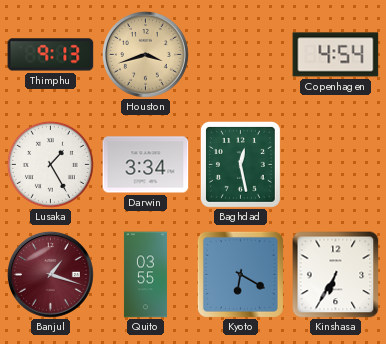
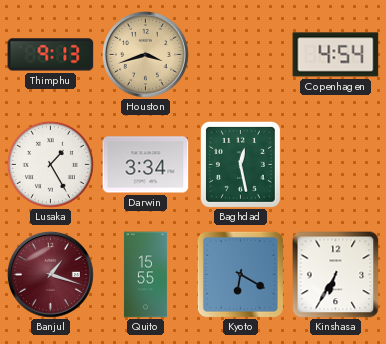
Quito: 03:55 -> 15:55 (145, 275)
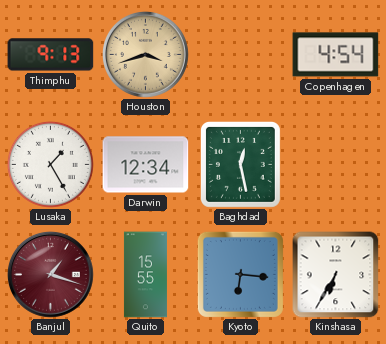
Darwin: 3:34 -> 12:34 (146, 165)
Kyoto: 6:20 -> 6:16 (240, 274)
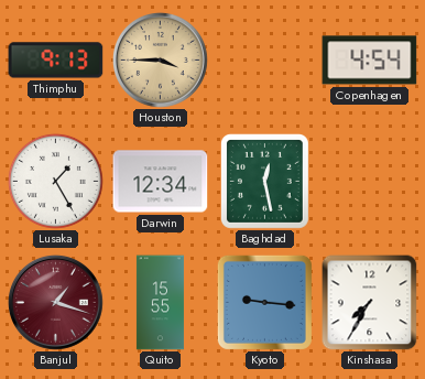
Houston: 3:42 -> 3:45 (161, 61)
Kyoto: 6:16 -> 9:16 (264, 302)
Kinshasa: 6:35 -> 7:35 (370, 303)
